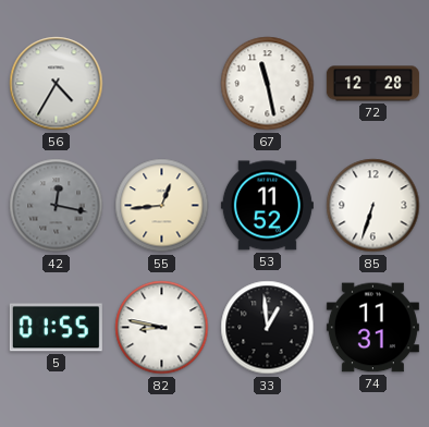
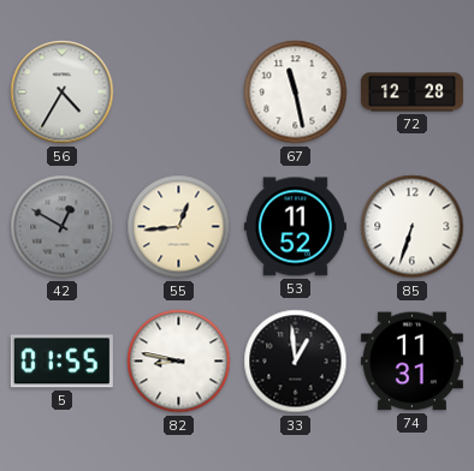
42: 12:17 -> 12:50 (63, 227)
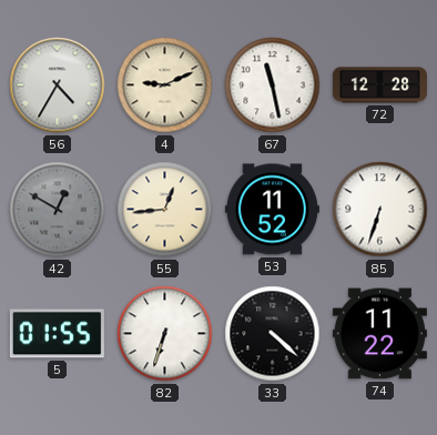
4: none -> 9:11 (165, 85)
82: 8:47 -> 6:33 (165, 334)
33: 12:59 -> 4:22 (273, 334)
74: 11:31 -> 11:22 (379, 334)
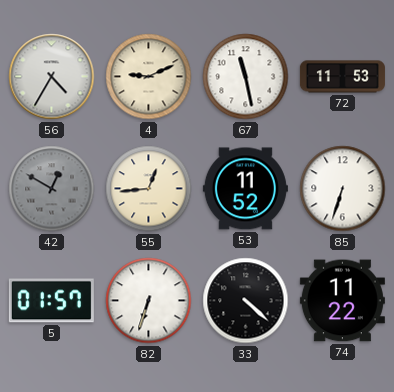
72: 12:28 -> 11:53 (342, 77)
5: 01:55 -> 01:57 (51, 301)
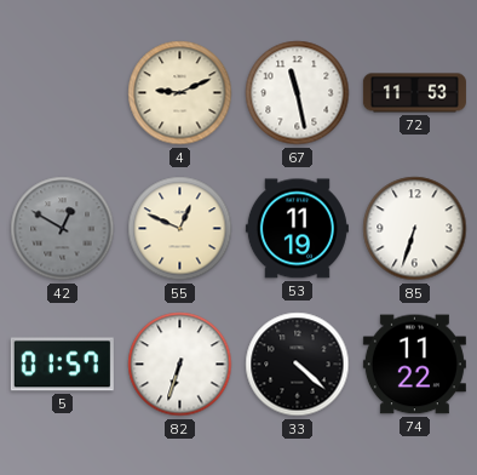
56: 4:35 -> none (52, 77)
55: 12:44 -> 12:49 (180, 229)
53: 11:52 -> 11:19 (297, 229)
